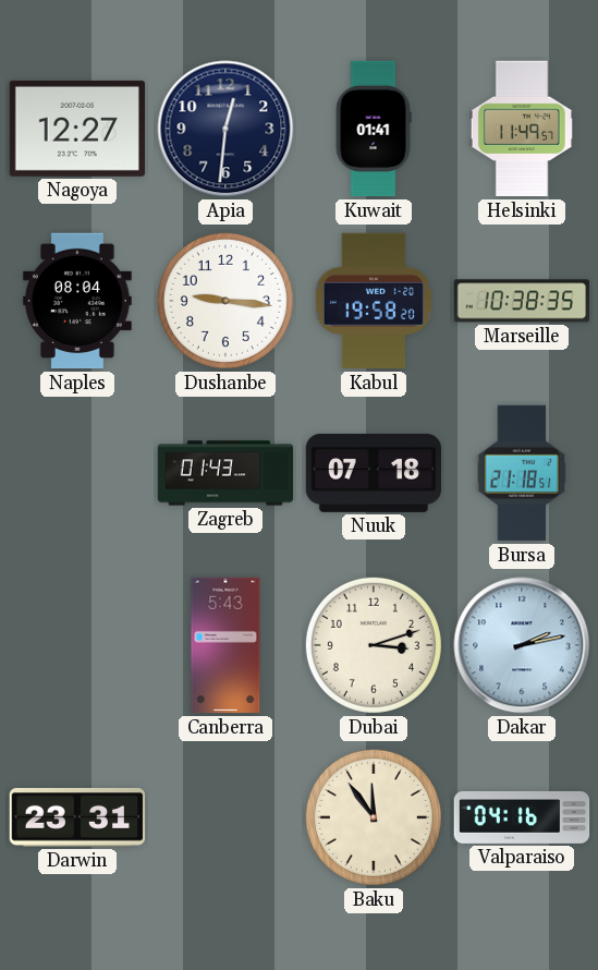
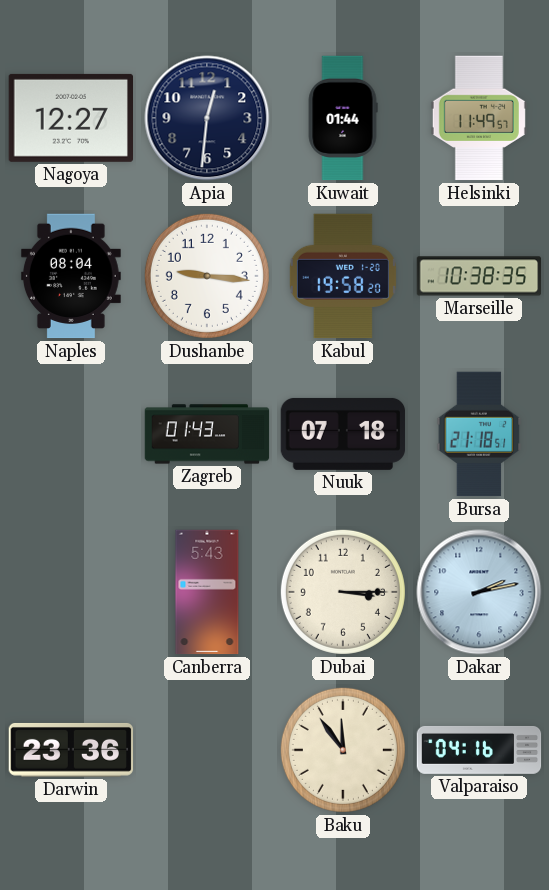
Kuwait: 01:41 -> 01:44 (343, 118)
Dubai: 3:12 -> 3:15 (343, 592)
Darwin: 23:31 -> 23:36 (71, 750)
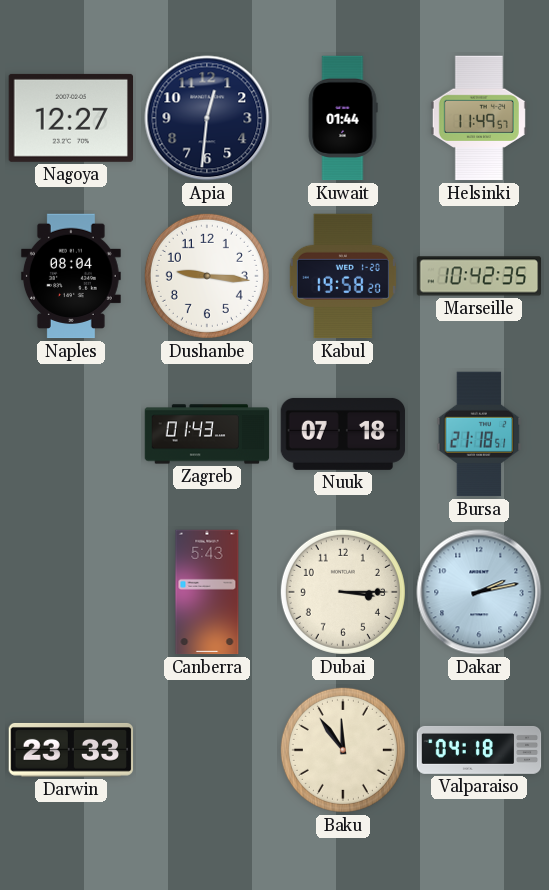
Marseille: 10:38 -> 10:42 (479, 276)
Darwin: 23:36 -> 23:33 (71, 750)
Valparaiso: 04:16 -> 04:18 (479, 750)
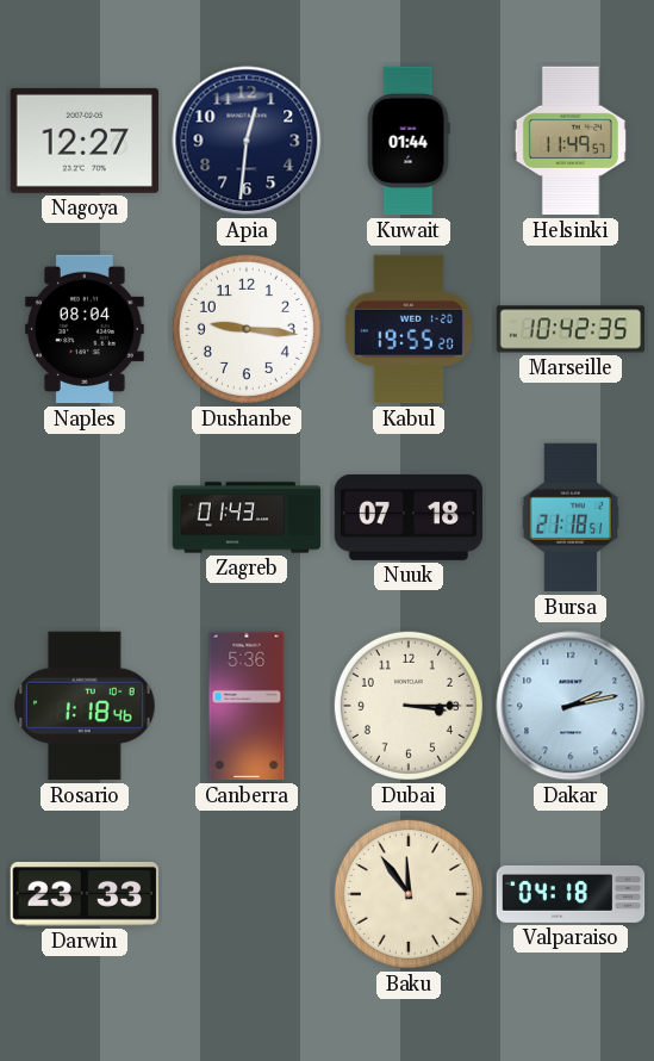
Kabul: 19:58 -> 19:55 (409, 329)
Rosario: none -> 1:18 (85, 706)
Canberra: 5:43 -> 5:36 (247, 706)
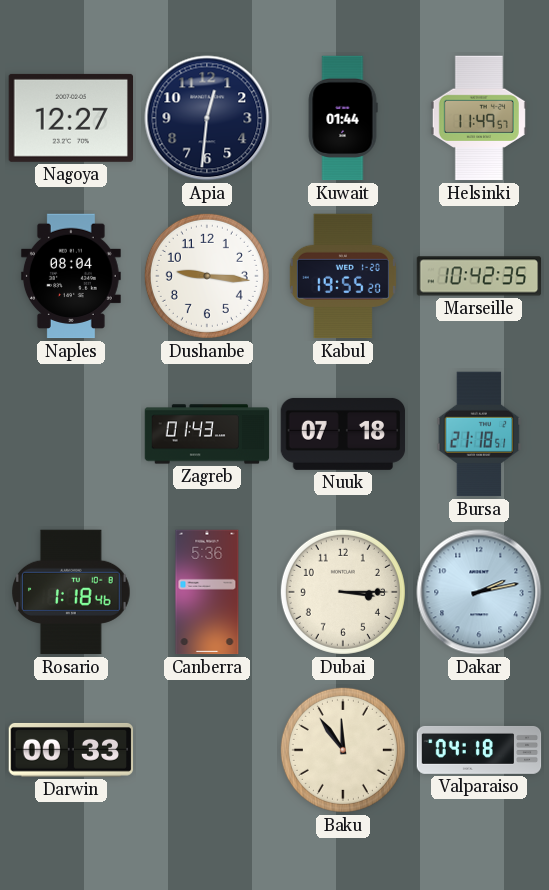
Darwin: 23:33 -> 00:33 (71, 750)
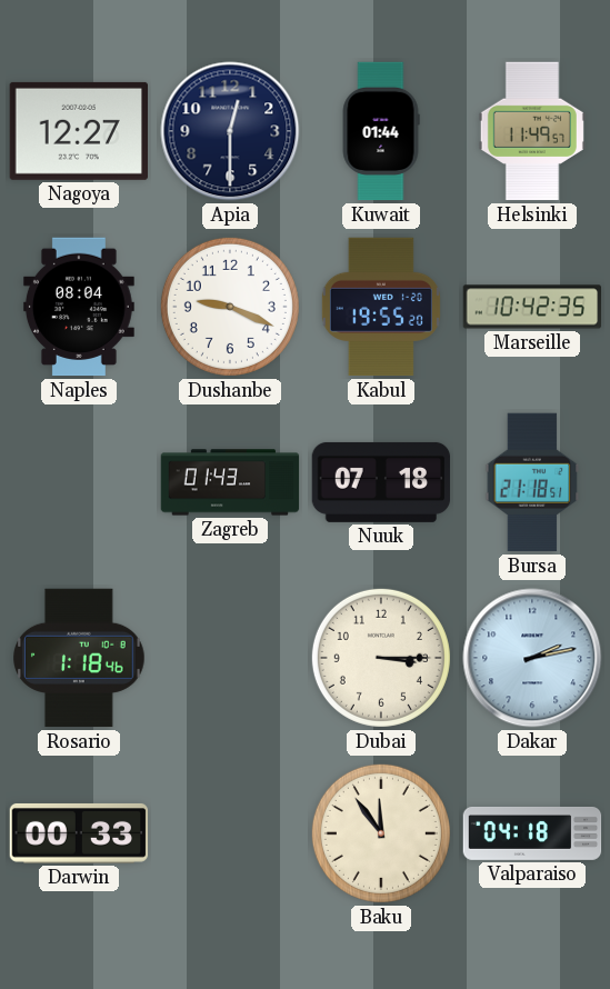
Apia: 12:31 -> 12:30 (230, 131)
Dushanbe: 9:16 -> 9:19 (230, 307)
Canberra: 5:36 -> none (207, 592)
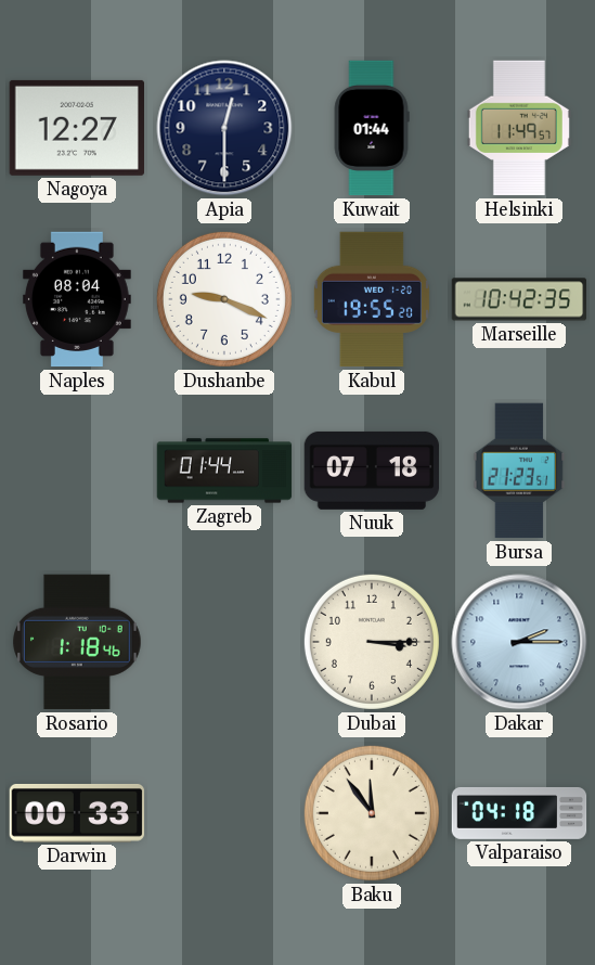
Zagreb: 01:43 -> 01:44 (224, 471)
Bursa: 21:18 -> 21:23 (519, 471)
Dakar: 2:13 -> 2:15 (519, 642)
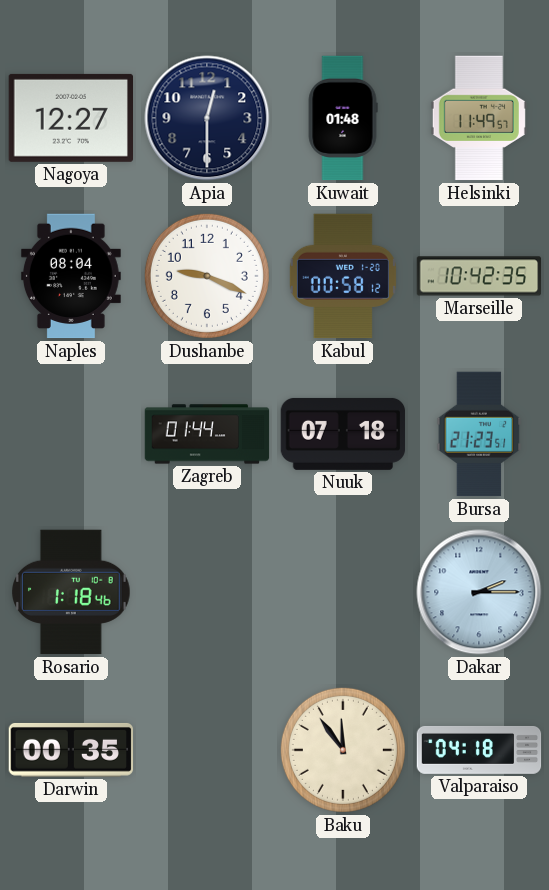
Kuwait: 01:44 -> 01:48 (343, 118)
Kabul: 19:55 -> 00:58 (343, 276)
Dubai: 3:15 -> none (372, 642)
Darwin: 00:33 -> 00:35 (71, 750)
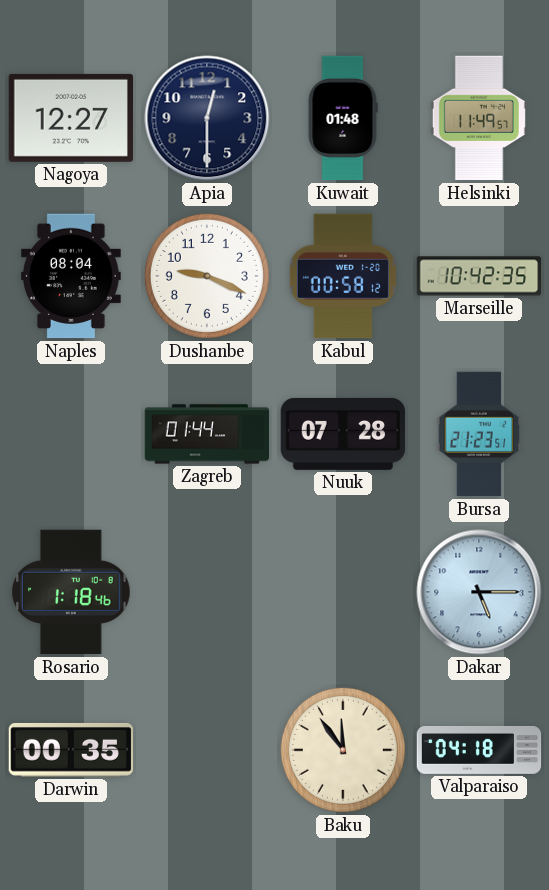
Nuuk: 07:18 -> 07:28 (343, 434)
Dakar: 2:15 -> 5:15 (479, 592)
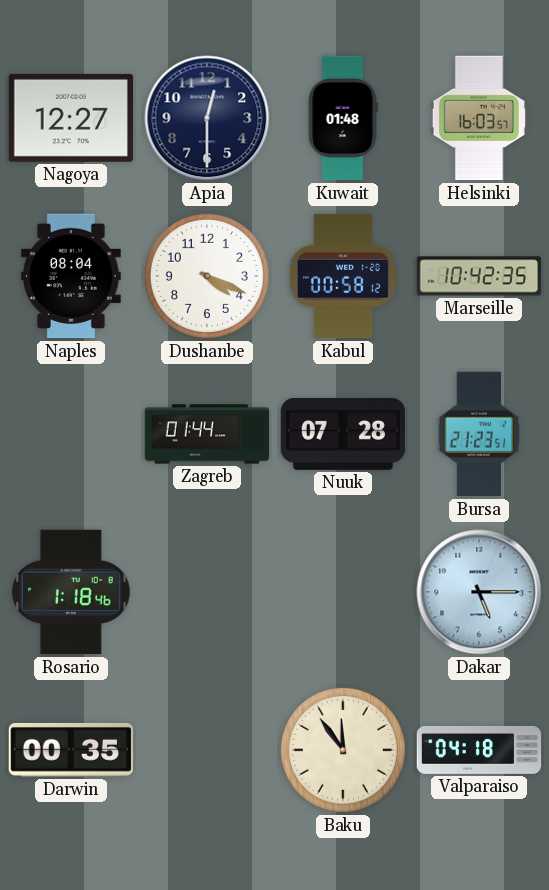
Helsinki: 11:49 -> 16:03 (479, 118)
Dushanbe: 9:19 -> 4:19 (207, 276)
